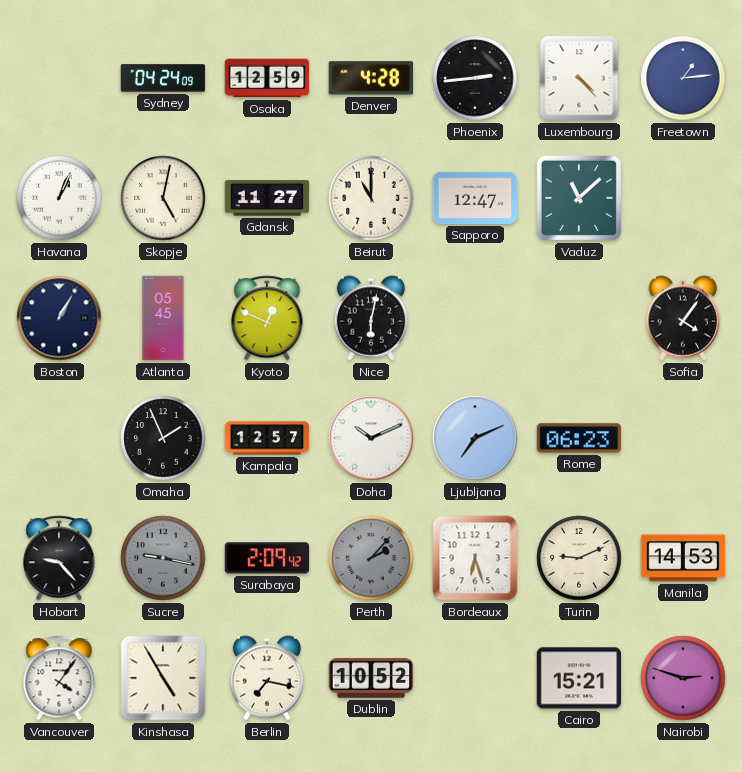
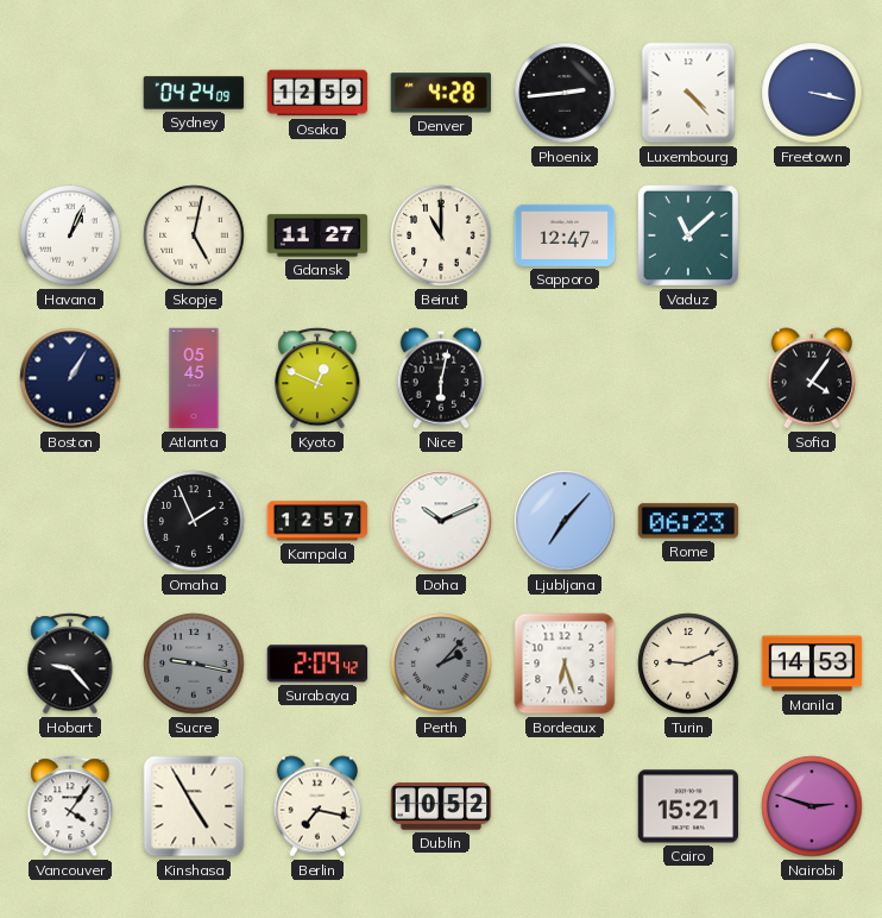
Freetown: 1:14 -> 3:17 (812, 93)
Ljubljana: 7:11 -> 7:07 (565, 521)
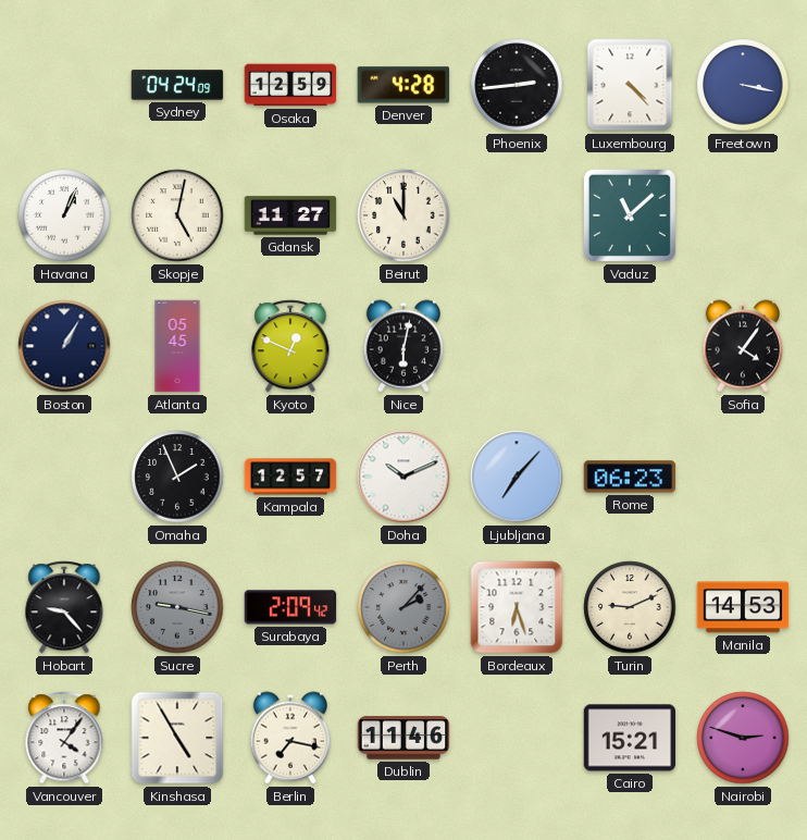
Sapporo: 12:47 -> none (565, 235)
Dublin: 10:52 -> 11:46 (403, 738)
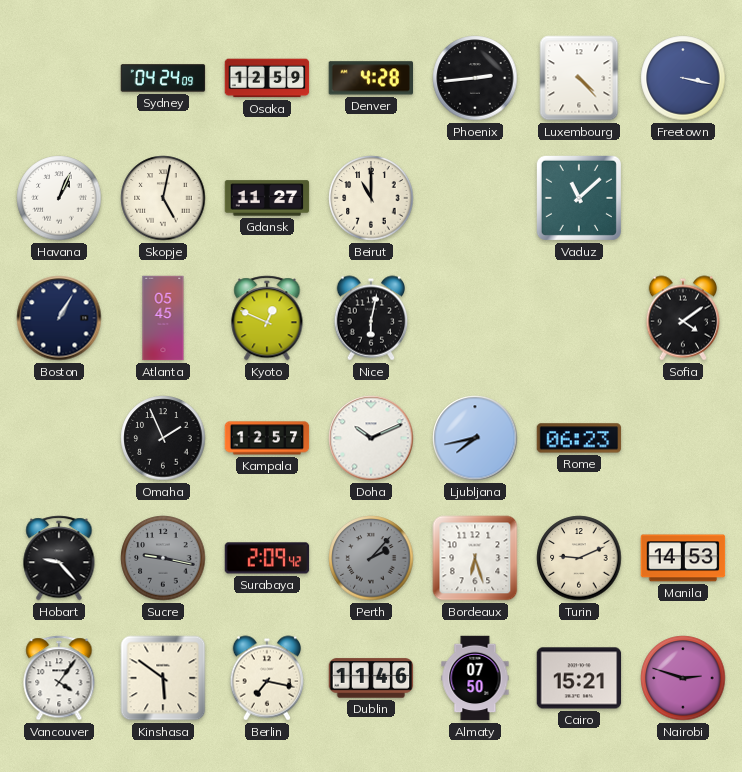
Sofia: 4:06 -> 4:09 (683, 318)
Ljubljana: 7:07 -> 7:43 (475, 438)
Kinshasa: 4:55 -> 5:51 (163, 678)
Almaty: none -> 07:50 (475, 678)
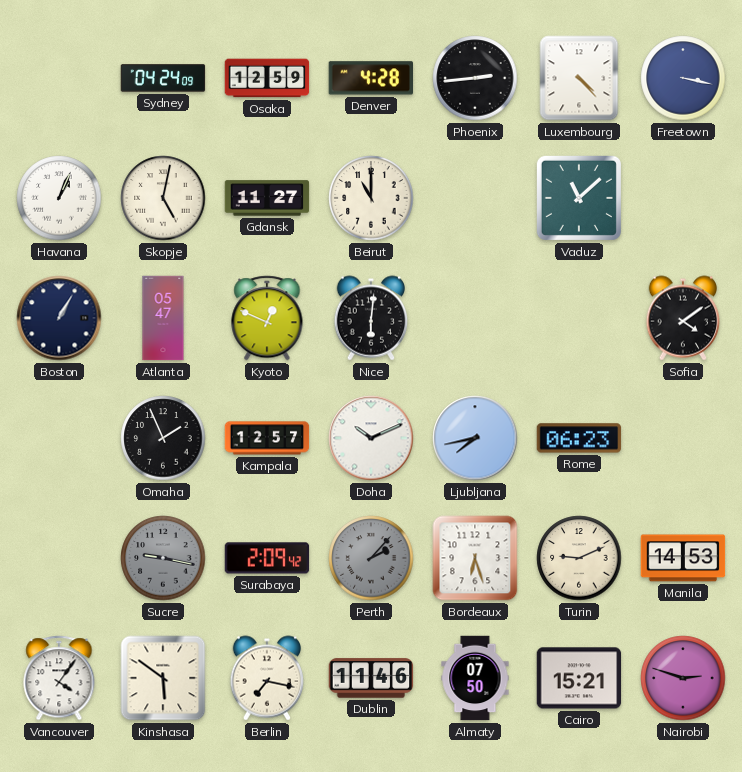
Atlanta: 05:45 -> 05:47 (163, 318)
Nice: 6:02 -> 6:01 (371, 318)
Hobart: 9:23 -> none (59, 558)
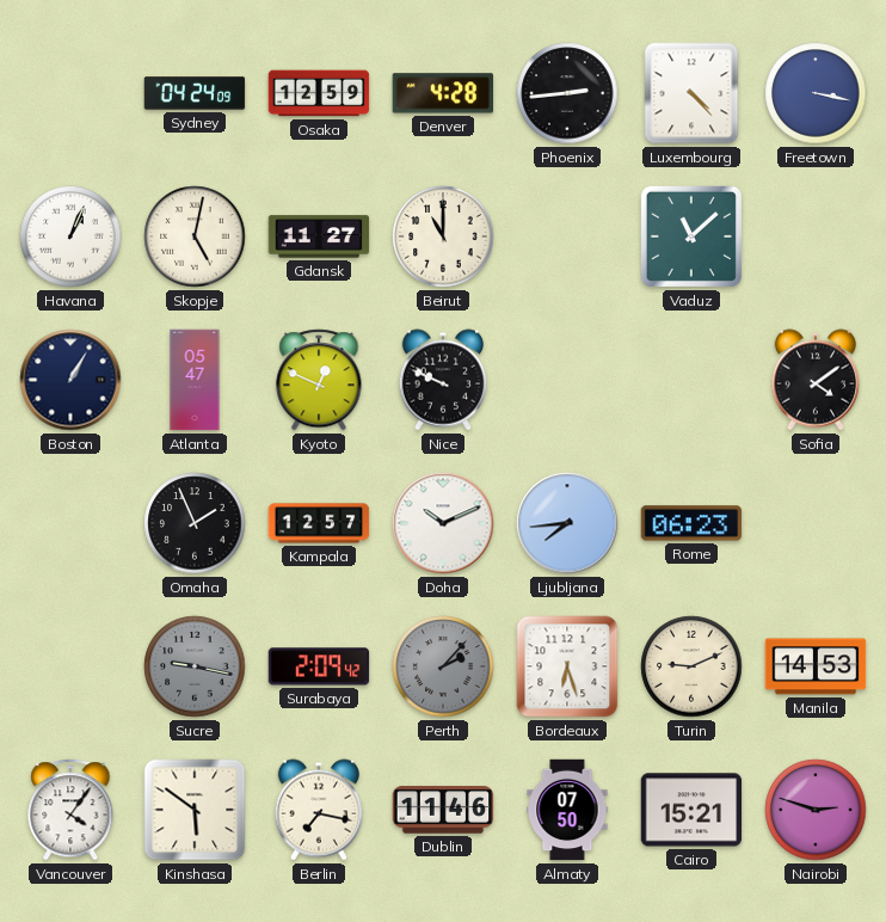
Nice: 6:01 -> 9:49 (443, 380)
Ljubljana: 7:43 -> 7:44 (567, 523)
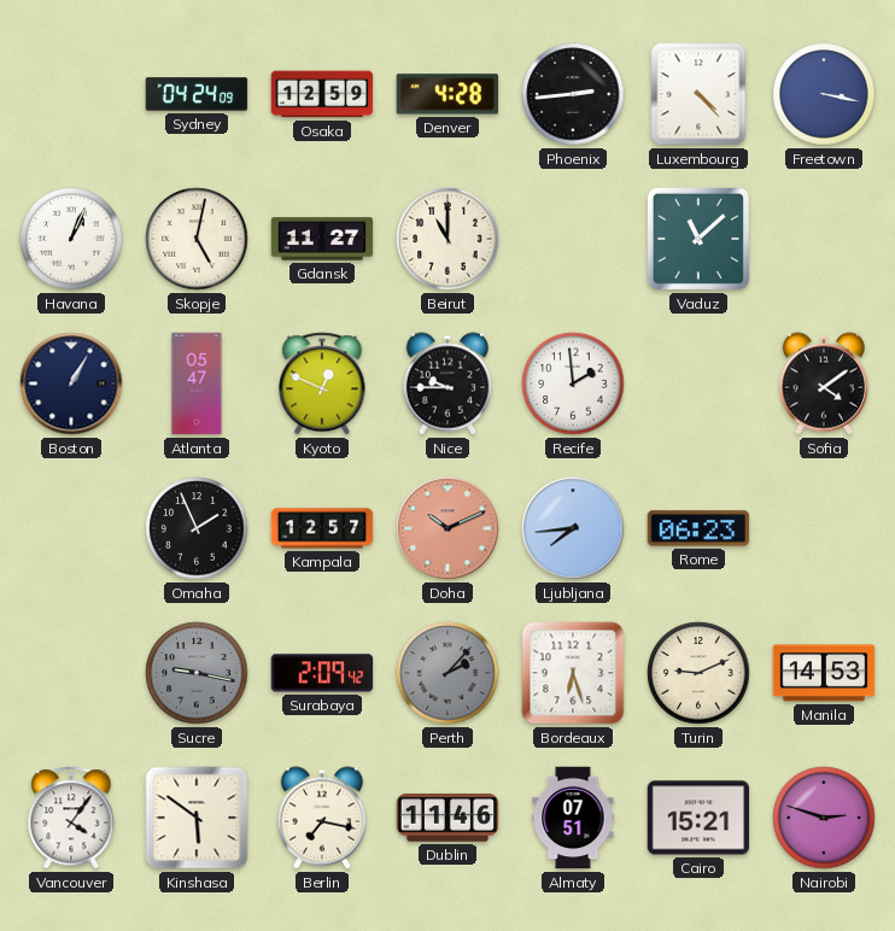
Nice: 9:49 -> 9:45 (448, 383)
Recife: none -> 1:59 (573, 383)
Doha dial: white -> salmon (448, 528)
Almaty: 07:50 -> 07:51 (573, 818)
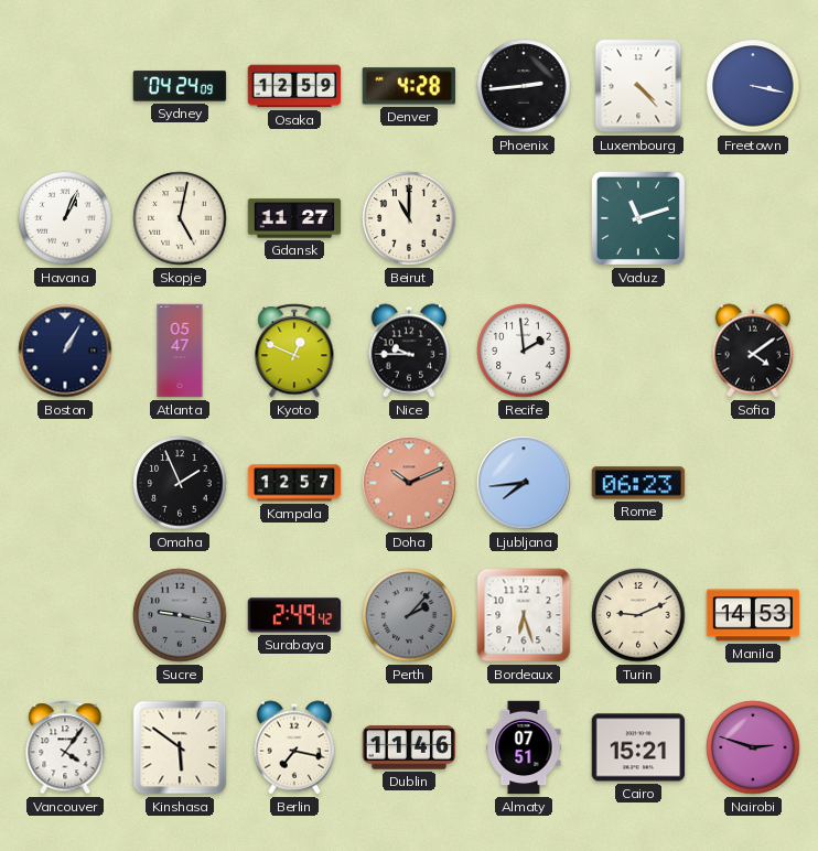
Vaduz: 11:08 -> 11:12 (638, 218)
Surabaya: 2:09 -> 2:49 (294, 615)
